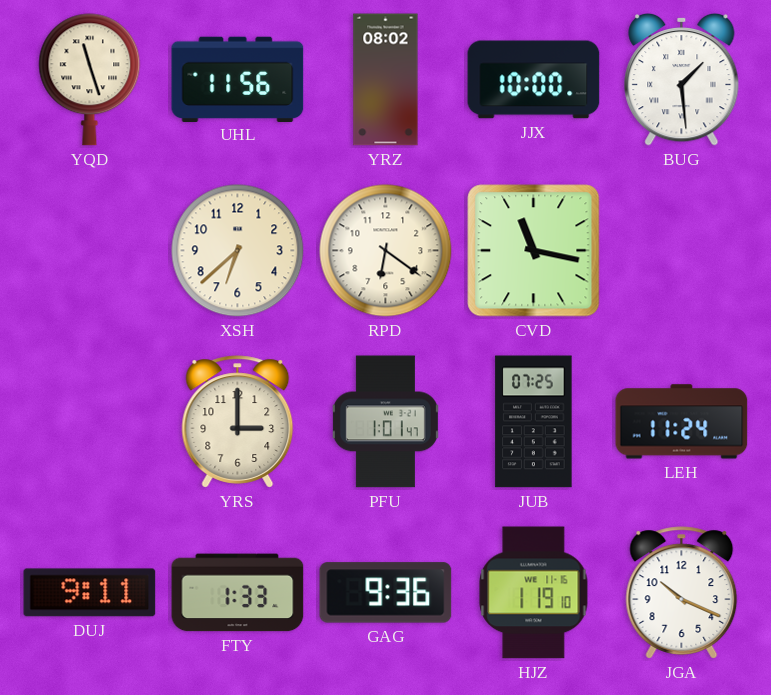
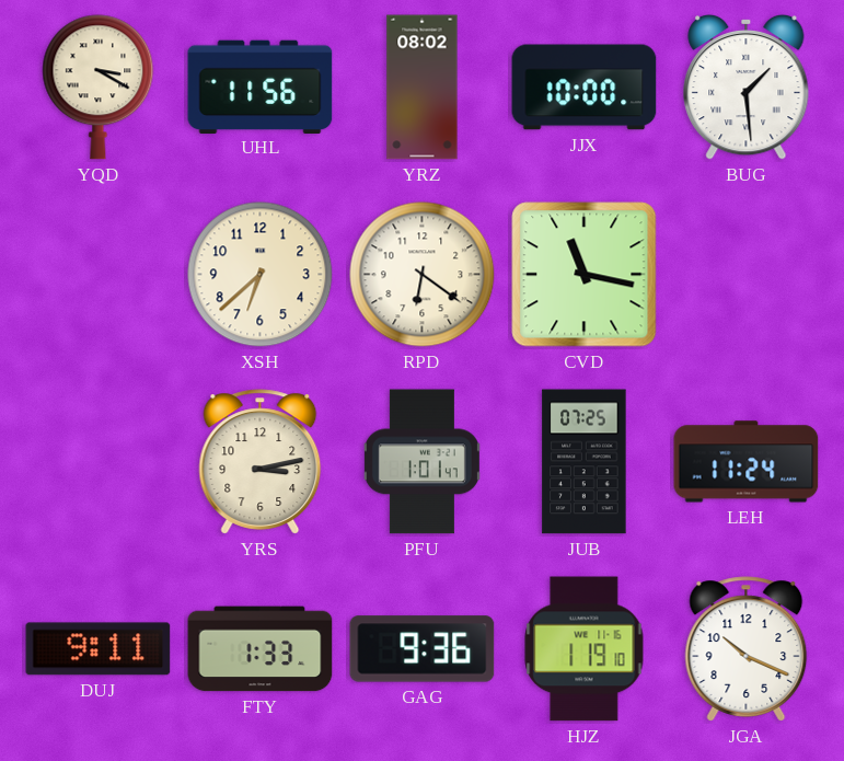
YQD: 11:27 -> 3:20 (99, 88)
YRS: 3:00 -> 3:13 (261, 462)
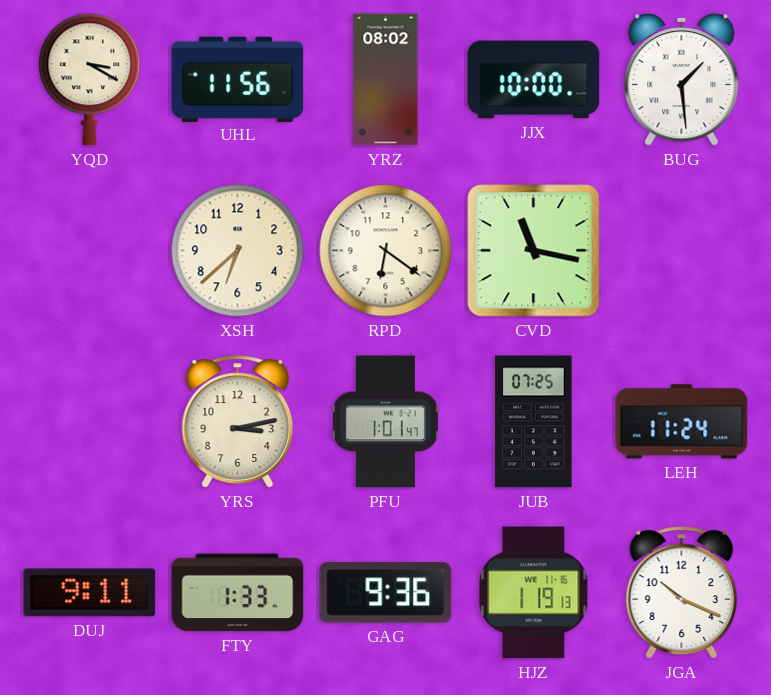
HJZ: 1:19:10 -> 1:19:13 (534, 593)
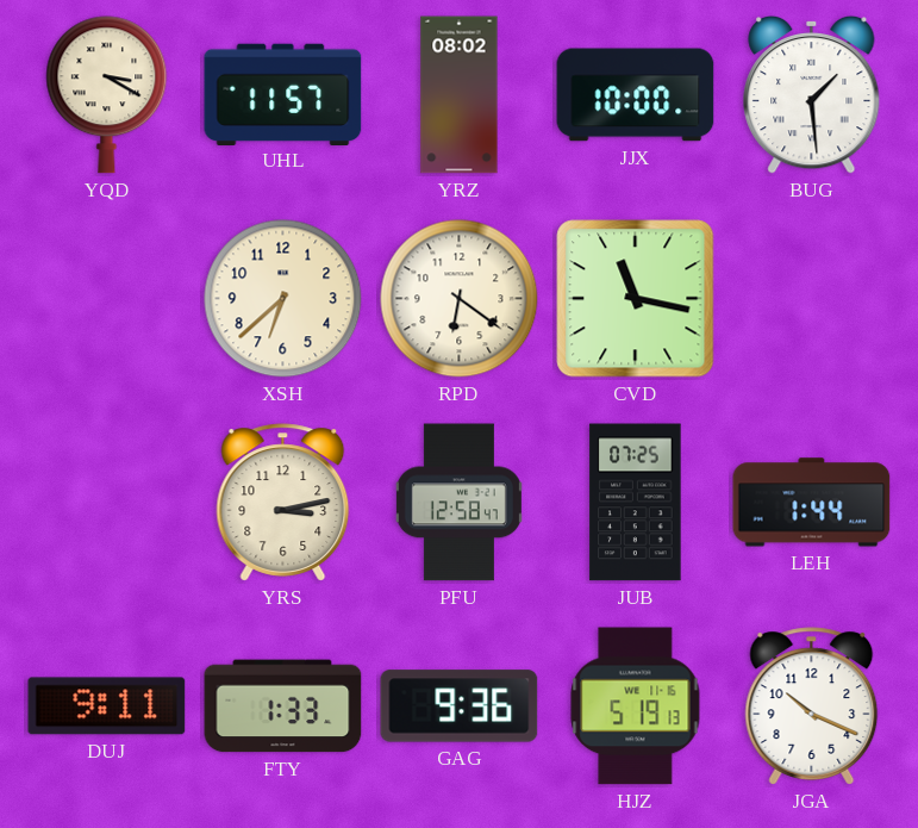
UHL: 11:56 -> 11:57 (283, 94)
PFU: 1:01 -> 12:58 (458, 503)
LEH: 11:24 -> 1:44 (812, 503)
HJZ: 1:19 -> 5:19 (636, 706)
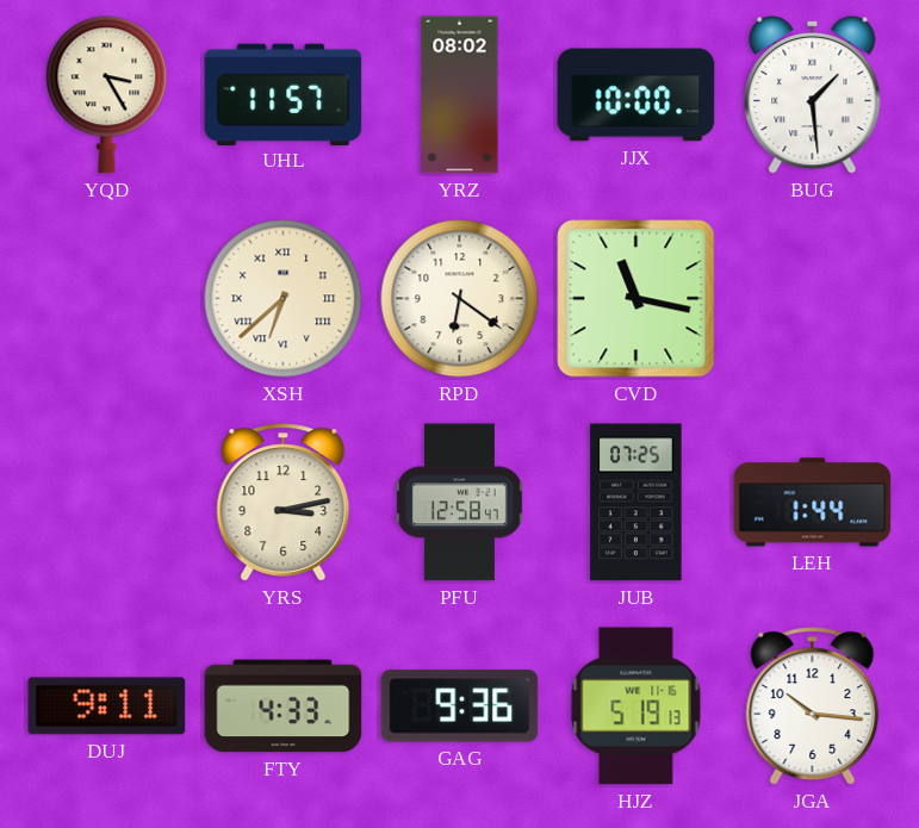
YQD: 3:20 -> 3:25 (107, 95)
XSH numerals: Arabic -> Roman (284, 299)
FTY: 1:33 -> 4:33 (284, 706)
JGA: 10:19 -> 10:16 (813, 706)
